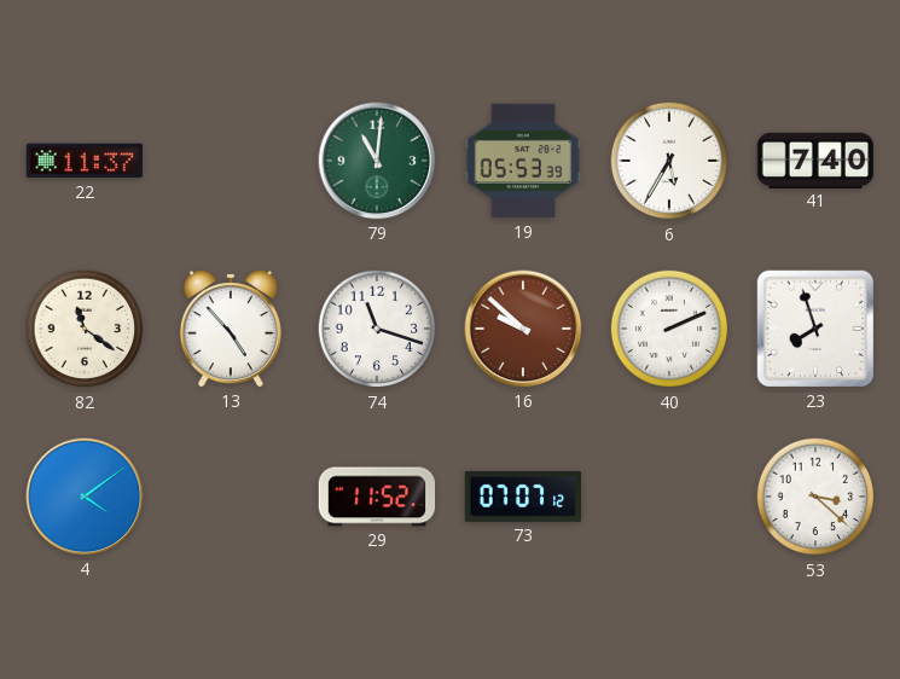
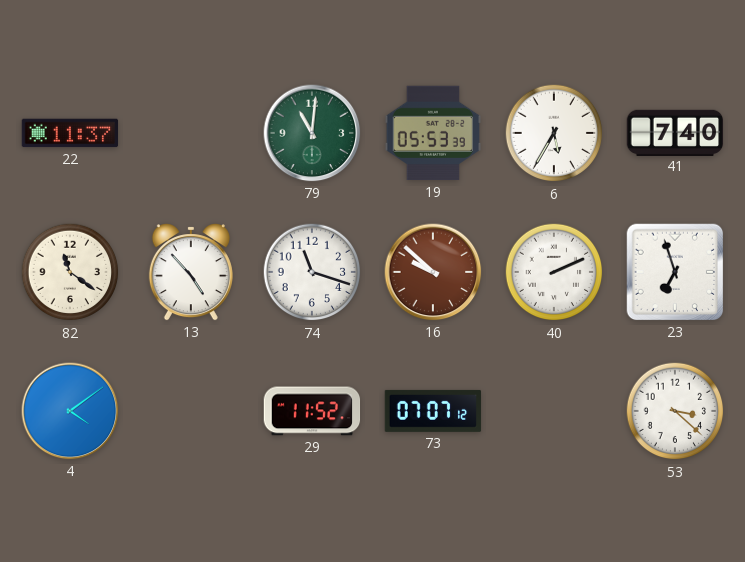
23: 7:57 -> 6:57 (675, 272)
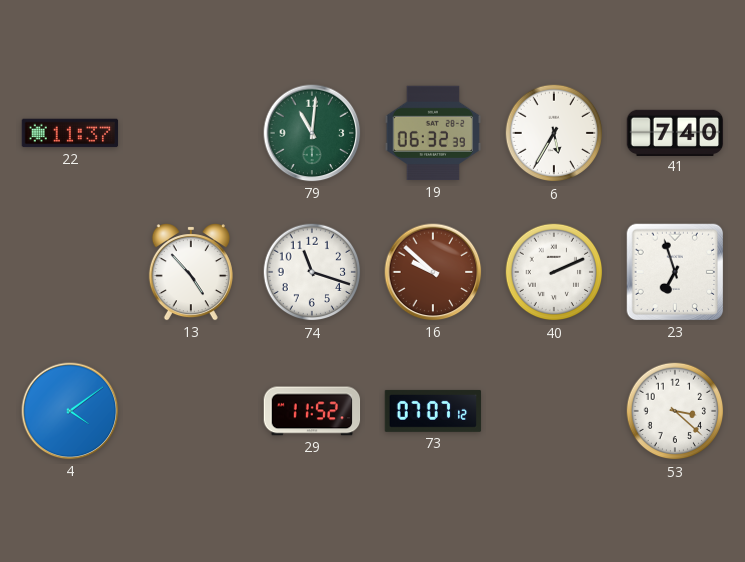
19: 05:53 -> 06:32 (433, 133)
82: 11:21 -> none (70, 272)
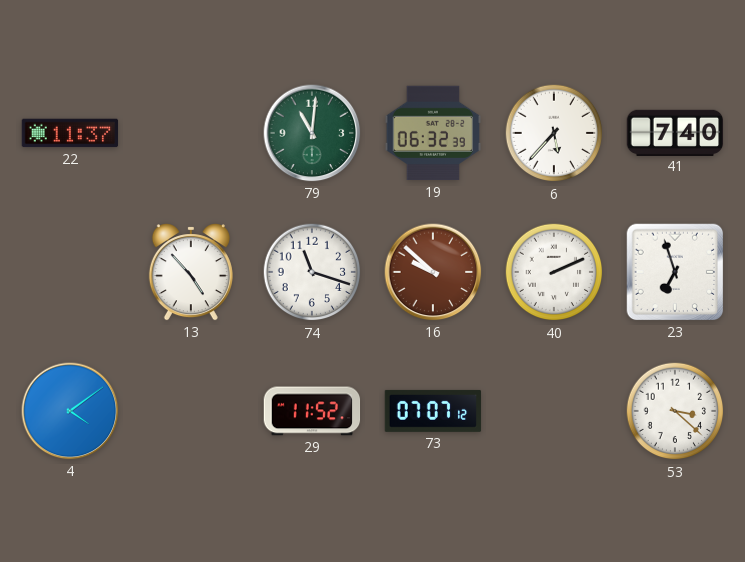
6: 5:35 -> 5:37 (554, 133)
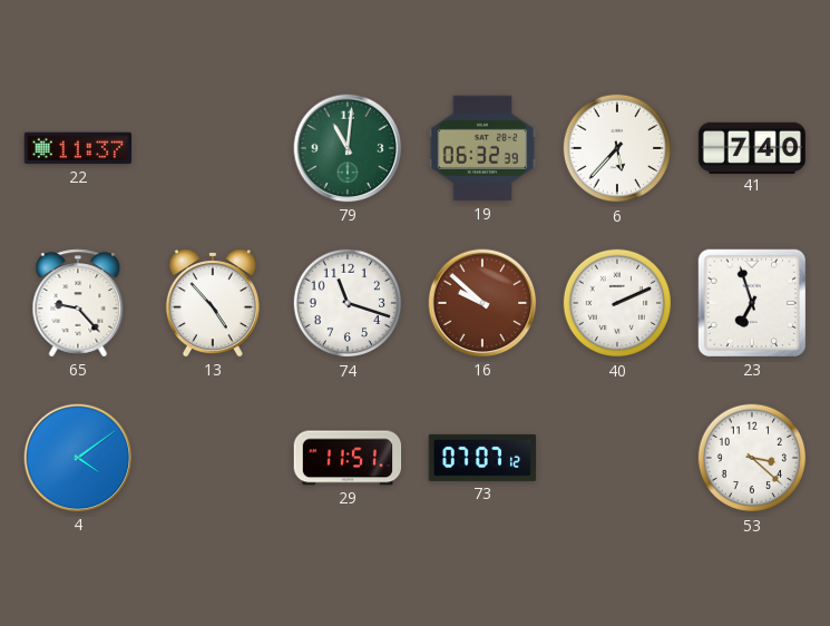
65: none -> 9:23 (78, 303)
29: 11:52 -> 11:51 (348, 458)
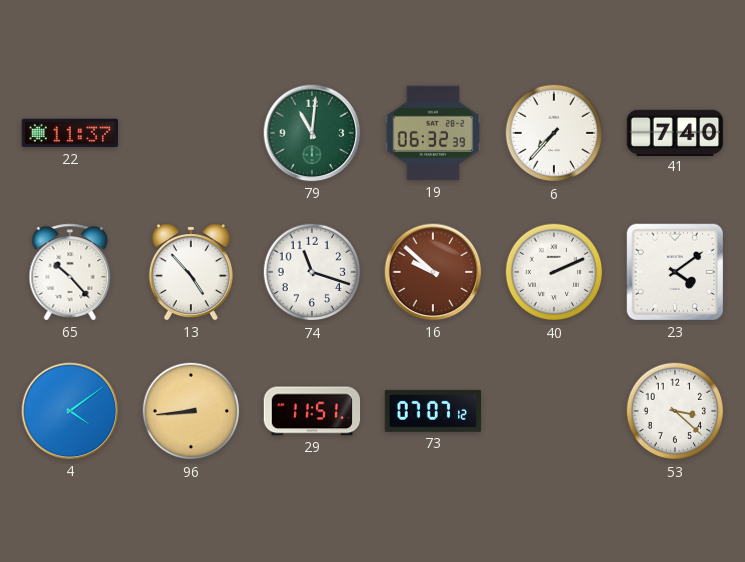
6: 5:37 -> 7:37 (554, 133)
65: 9:23 -> 10:23 (70, 272)
23: 6:57 -> 4:09 (675, 272)
96: none -> 8:44 (191, 411)
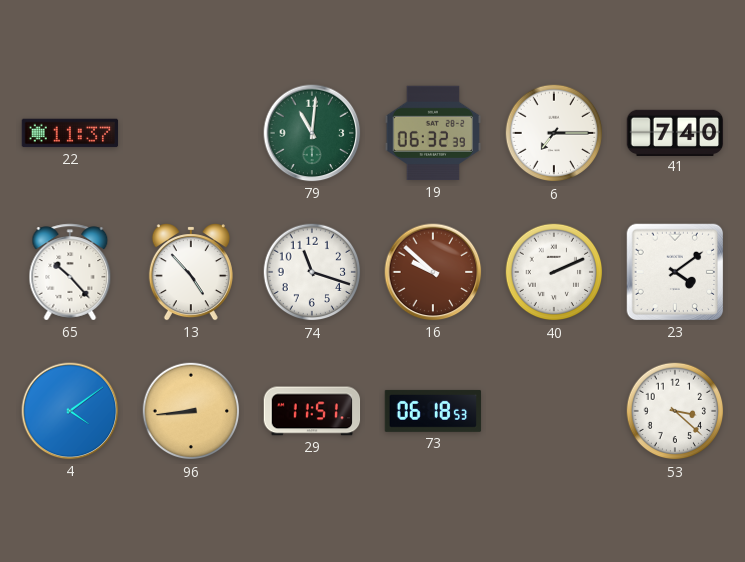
6: 7:37 -> 7:15 (554, 133)
73: 07:07 -> 06:18 (433, 411)
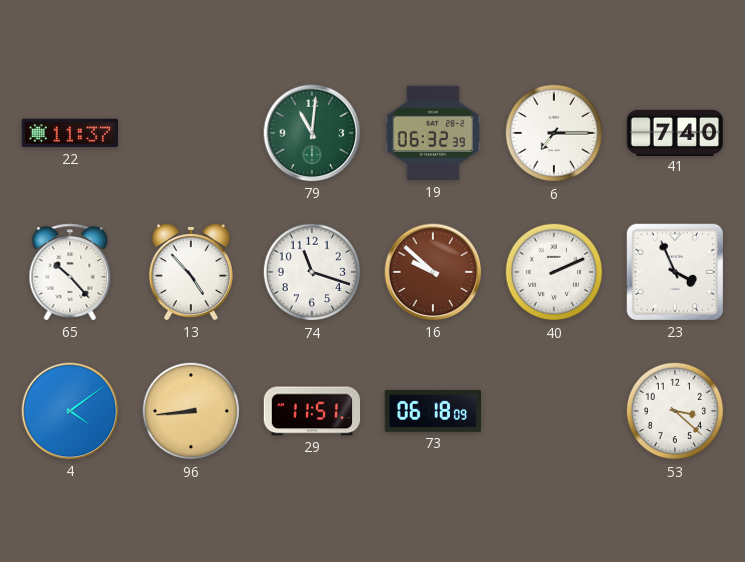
23: 4:09 -> 3:56 (675, 272)
73: 06:18:53 -> 06:18:09 (433, 411)
